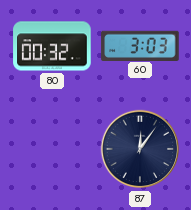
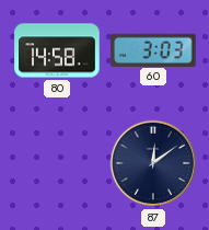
80: 00:32 -> 14:58 (57, 50)
87: 12:06 -> 12:09 (153, 163)
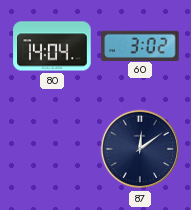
80: 14:58 -> 14:04 (52, 46)
60: 3:03 -> 3:02 (140, 45)
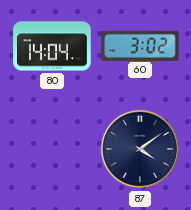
87: 12:09 -> 4:09 (140, 149)
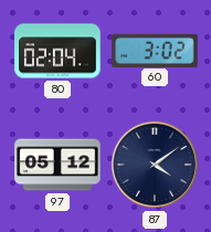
80: 14:04 -> 02:04 (57, 51)
97: none -> 05:12 (57, 165)
